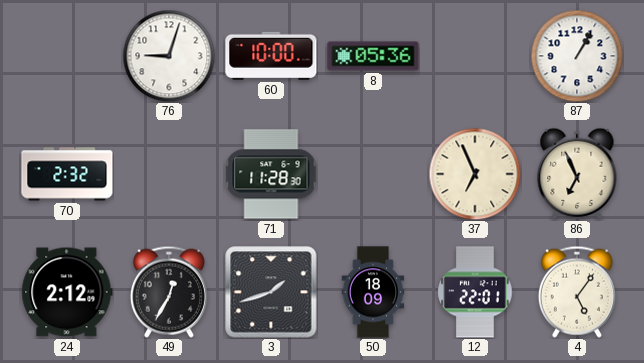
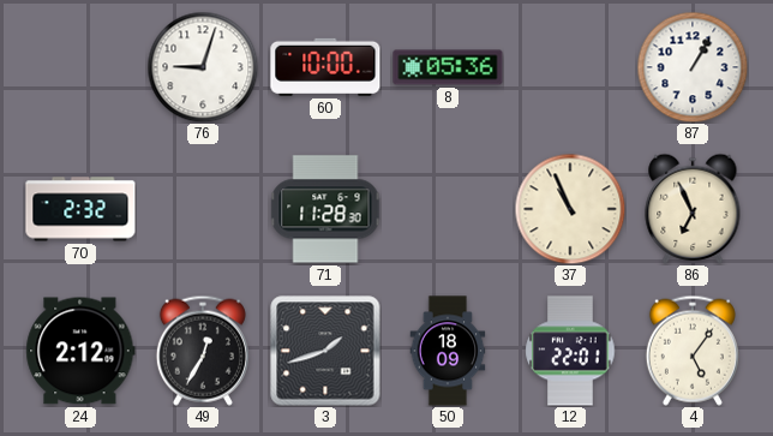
37: 6:56 -> 10:56 (570, 209)
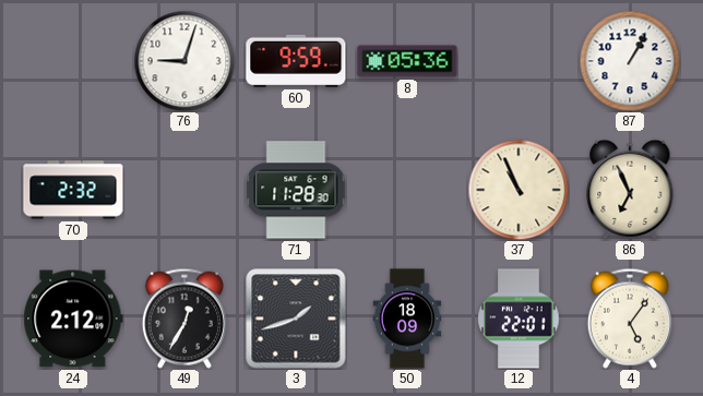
60: 10:00 -> 9:59 (296, 61)
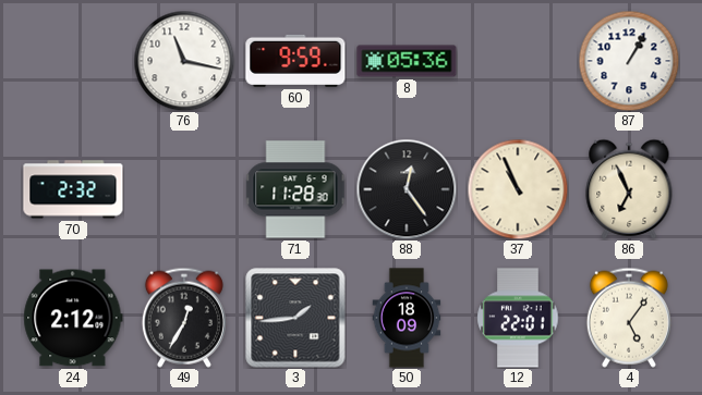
76: 9:03 -> 11:17 (184, 61)
88: none -> 12:24 (407, 189)
3: 1:42 -> 1:44 (295, 318)
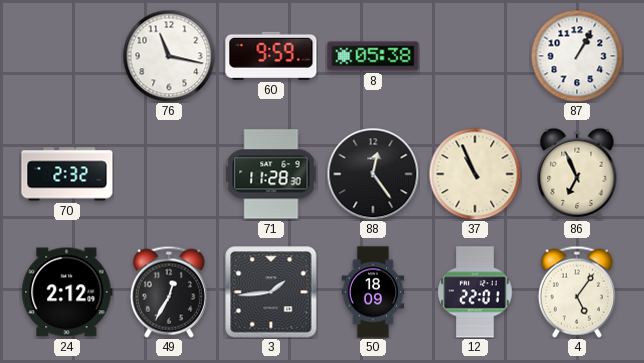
8: 05:36 -> 05:38 (373, 56)
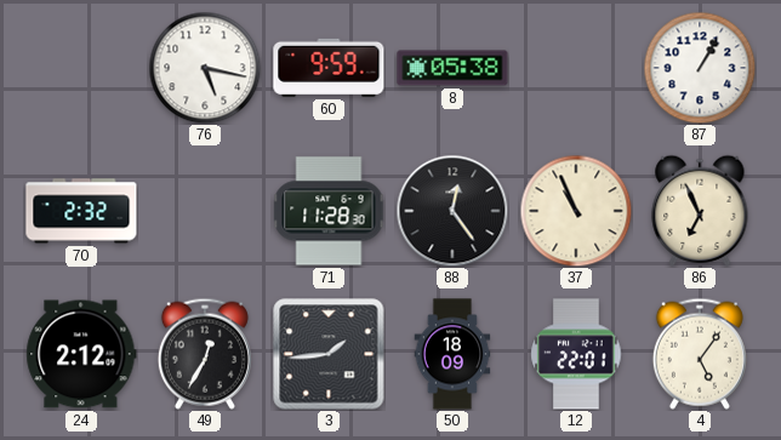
76: 11:17 -> 5:17 (205, 68)
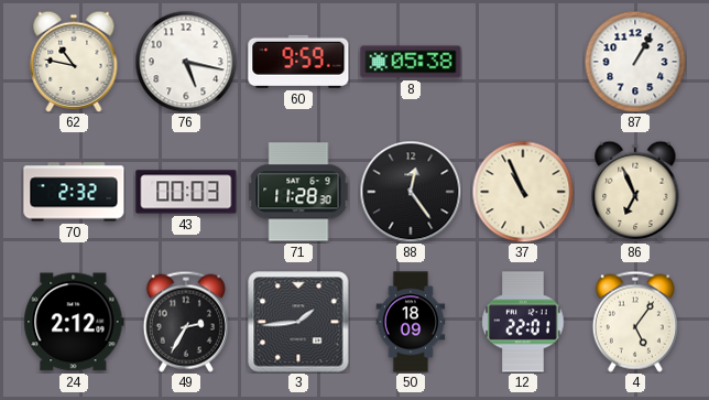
62: none -> 10:47 (74, 62)
43: none -> 00:03 (186, 192)
49: 12:35 -> 2:35 (186, 322)
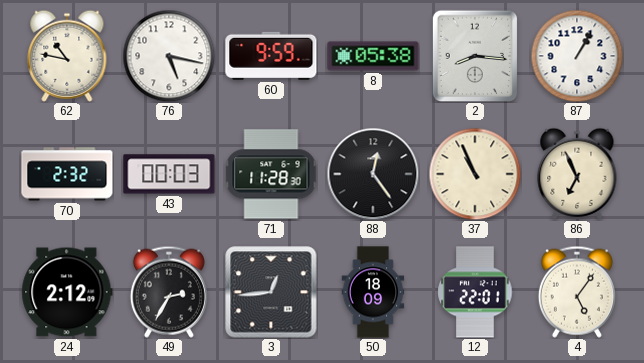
2: none -> 8:16 (475, 56)
3: 1:44 -> 12:44 (271, 292)
